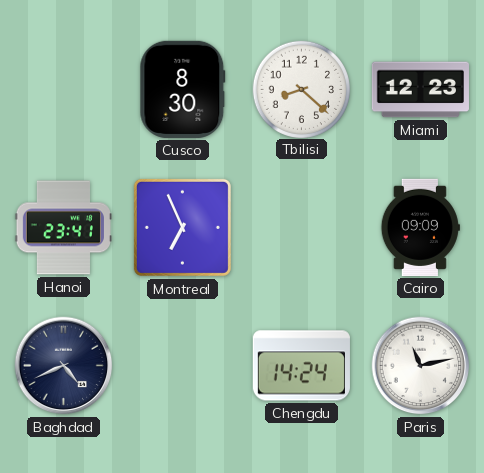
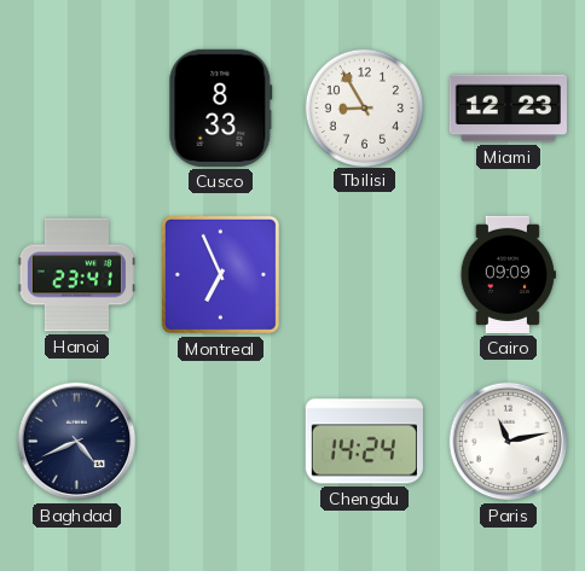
Cusco: 8:30 -> 8:33 (221, 107)
Tbilisi: 8:22 -> 8:55 (364, 107)
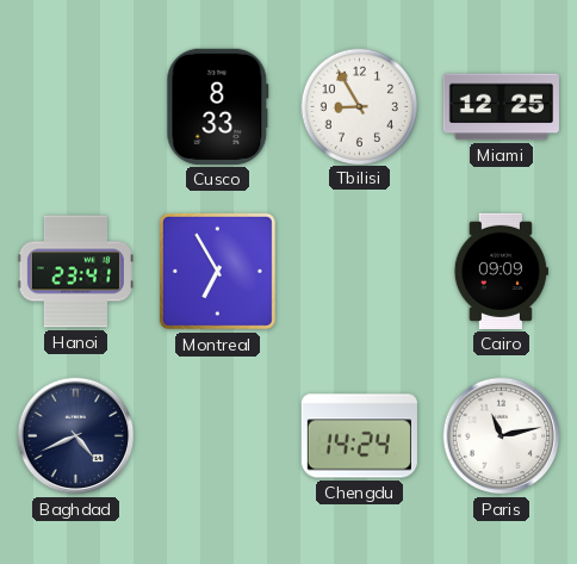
Miami: 12:23 -> 12:25 (501, 107)
Montreal: 6:56 -> 6:55 (217, 271)
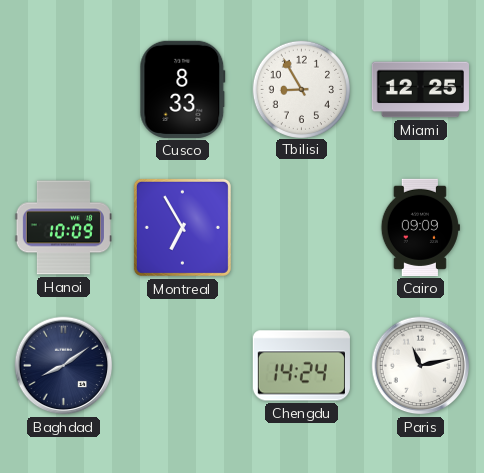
Hanoi: 23:41 -> 10:09 (63, 228)
Baghdad: 4:41 -> 8:09 (64, 366)
